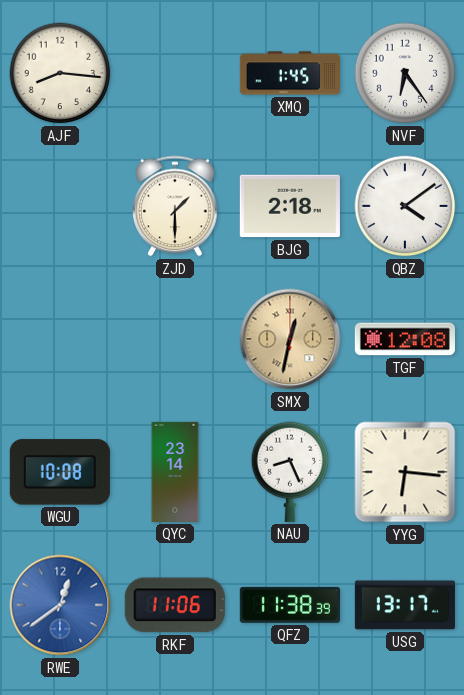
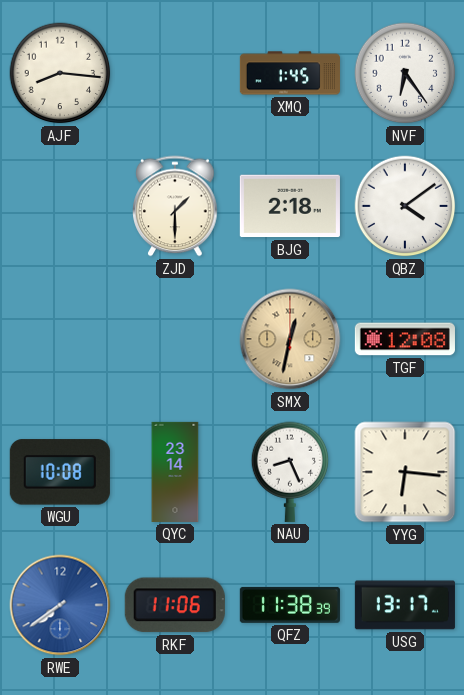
RWE: 12:39 -> 7:39 (60, 605)
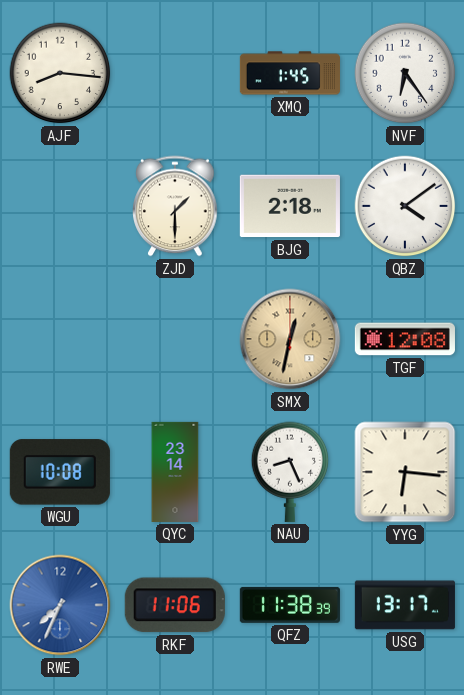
RWE: 7:39 -> 7:34 (60, 605)
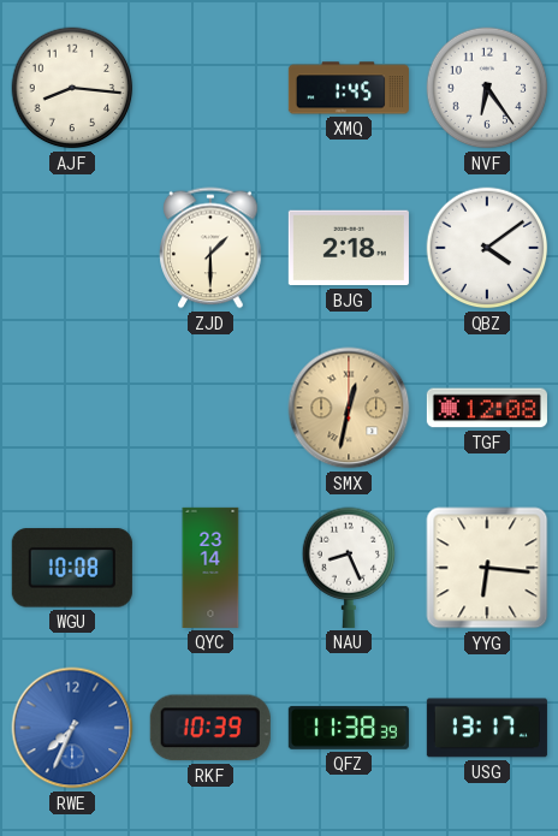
RKF: 11:06 -> 10:39 (210, 728)
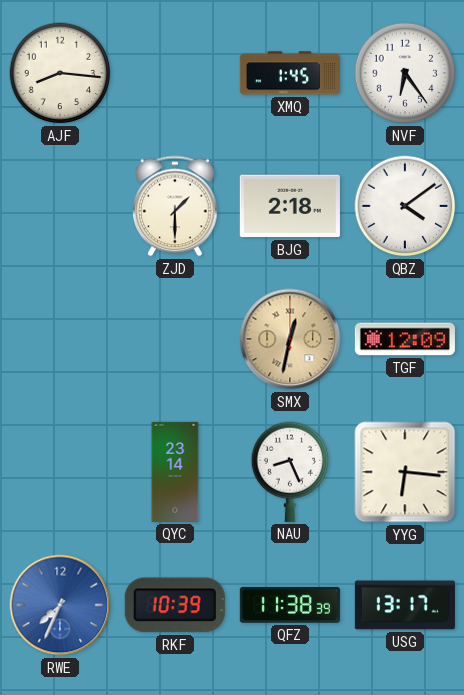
TGF: 12:08 -> 12:09 (405, 339)
WGU: 10:08 -> none (72, 568)
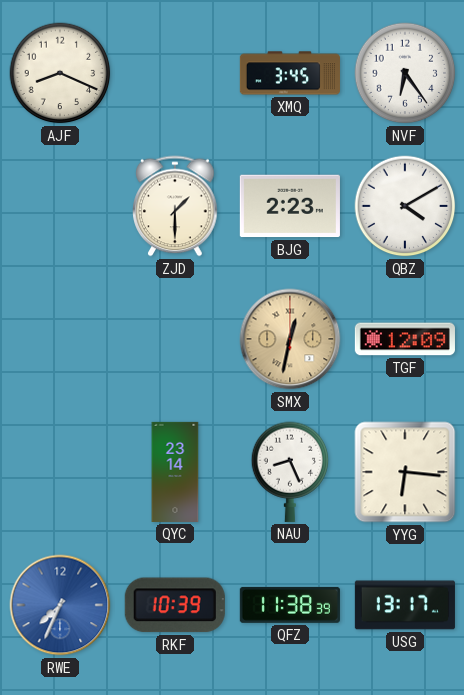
AJF: 8:16 -> 8:19 (60, 73)
XMQ: 1:45 -> 3:45 (290, 73)
BJG: 2:18 -> 2:23 (290, 206)
QBZ: 4:09 -> 4:10 (405, 206)
